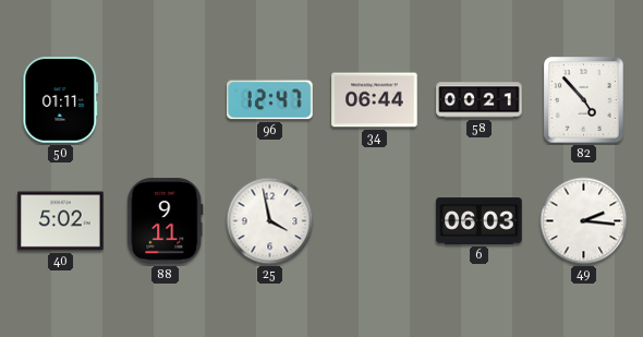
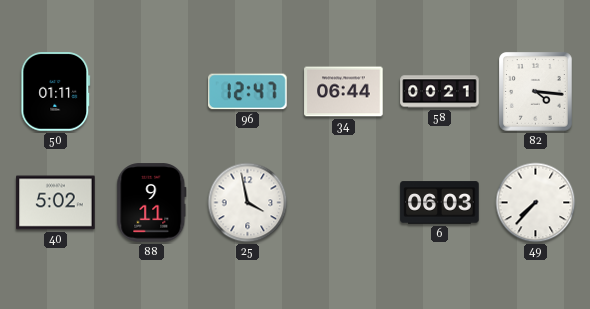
82: 4:53 -> 4:16 (536, 92)
49: 2:16 -> 7:37 (536, 203)
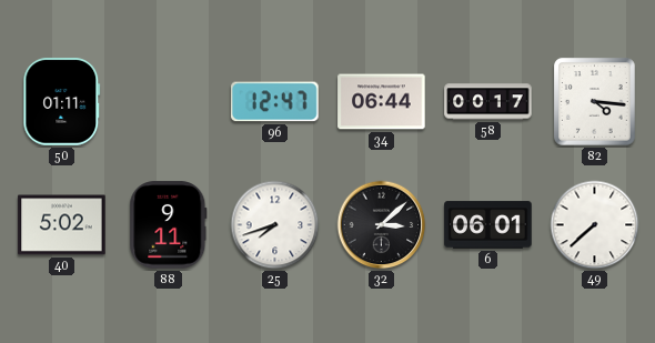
58: 00:21 -> 00:17 (488, 102)
25: 3:58 -> 7:42 (275, 225)
32: none -> 3:08 (382, 225)
6: 06:03 -> 06:01 (488, 225)
49: 7:37 -> 7:38 (595, 225)
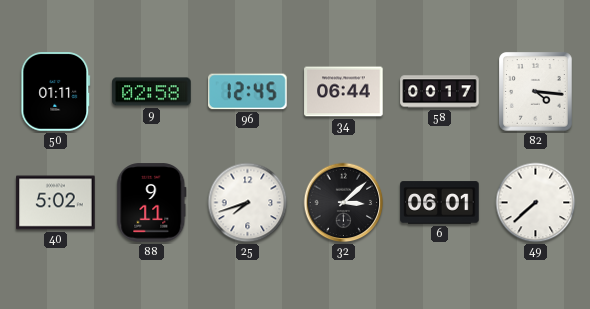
9: none -> 02:58 (152, 92)
96: 12:47 -> 12:45 (248, 92)
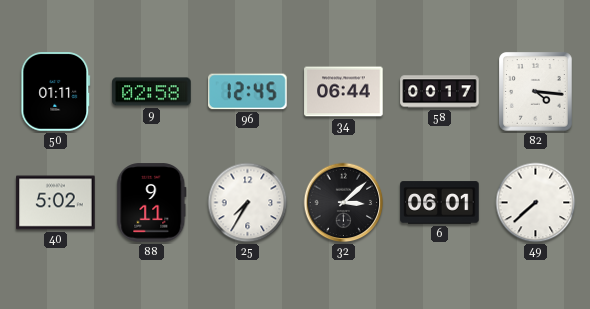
25: 7:42 -> 7:35 (248, 203)
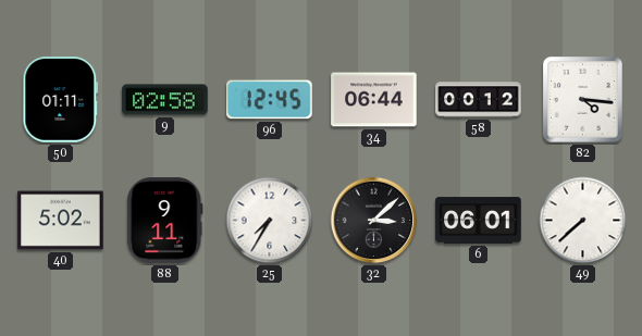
58: 00:17 -> 00:12 (479, 100)
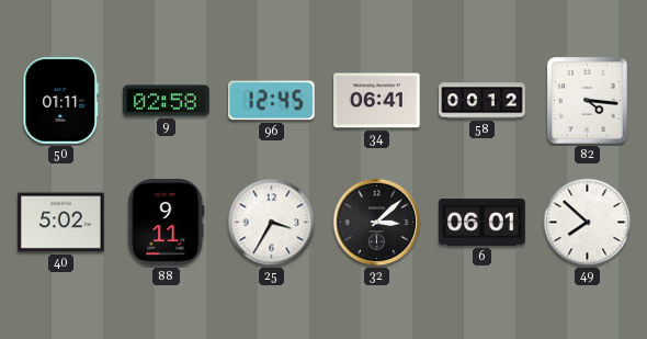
34: 06:44 -> 06:41 (377, 101)
25: 7:35 -> 3:35 (272, 223)
49: 7:38 -> 7:52 (588, 223)
